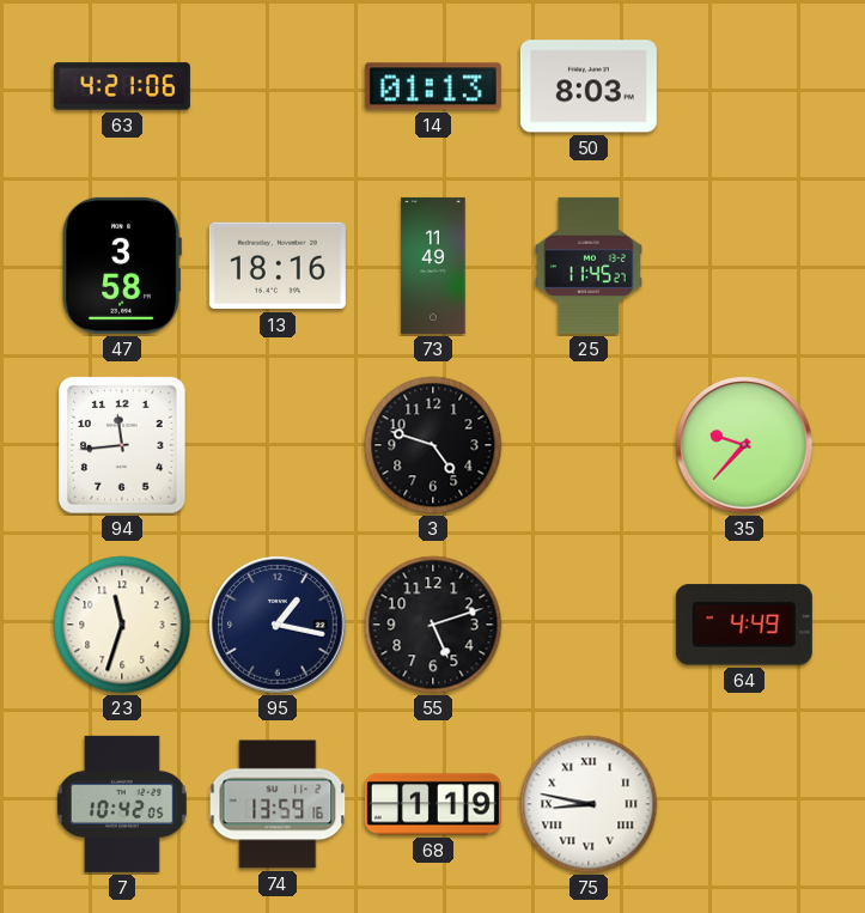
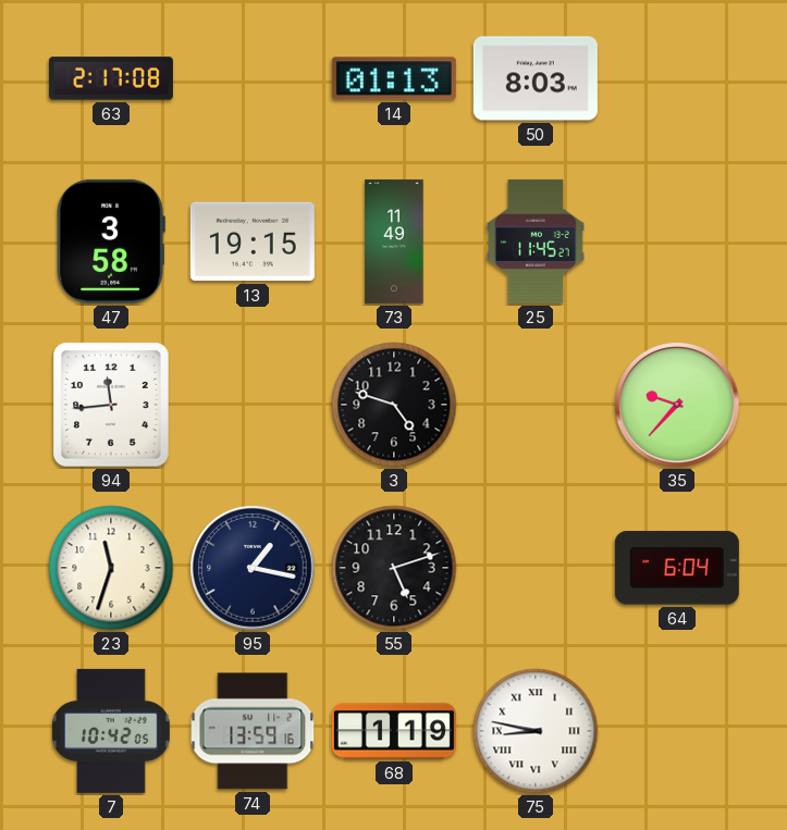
63: 4:21 -> 2:17 (111, 78)
13: 18:16 -> 19:15 (253, 241)
64: 4:49 -> 6:04 (677, 568)
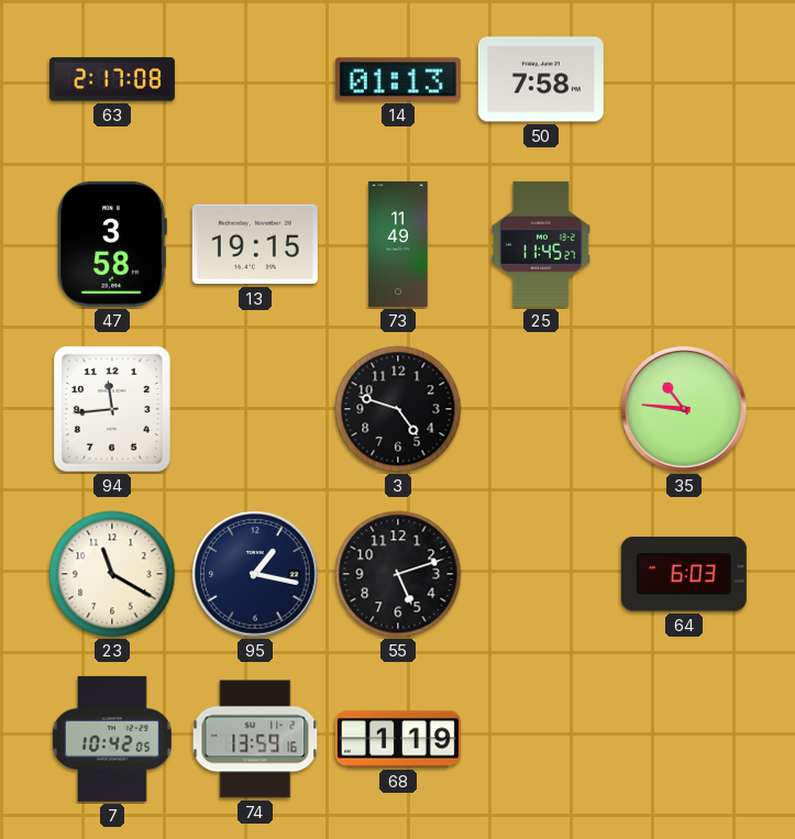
50: 8:03 -> 7:58 (541, 79)
35: 9:37 -> 10:46 (684, 409)
23: 11:33 -> 11:20 (112, 574)
64: 6:04 -> 6:03 (684, 574)
75: 8:47 -> none (536, 731)
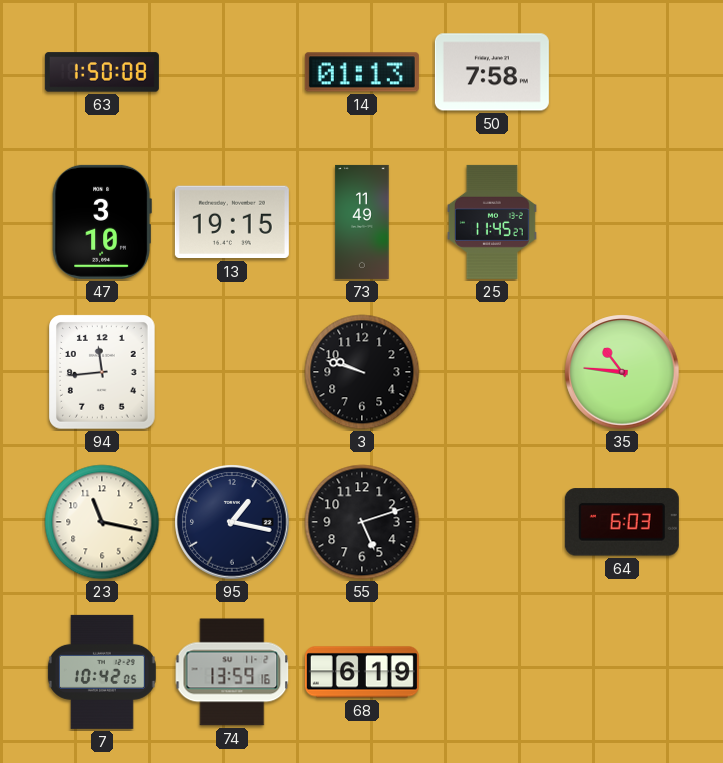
63: 2:17 -> 1:50 (102, 72)
47: 3:58 -> 3:10 (102, 222)
3: 4:48 -> 9:48 (362, 372)
23: 11:20 -> 11:17 (102, 522)
68: 1:19 -> 6:19 (362, 672)
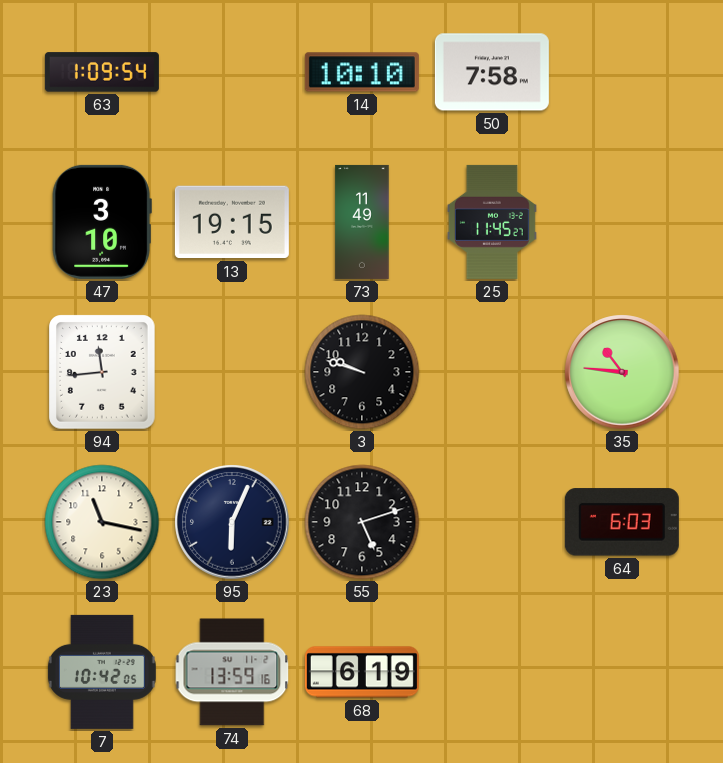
63: 1:50 -> 1:09 (102, 72)
14: 01:13 -> 10:10 (362, 72)
95: 1:17 -> 6:04 (232, 522)
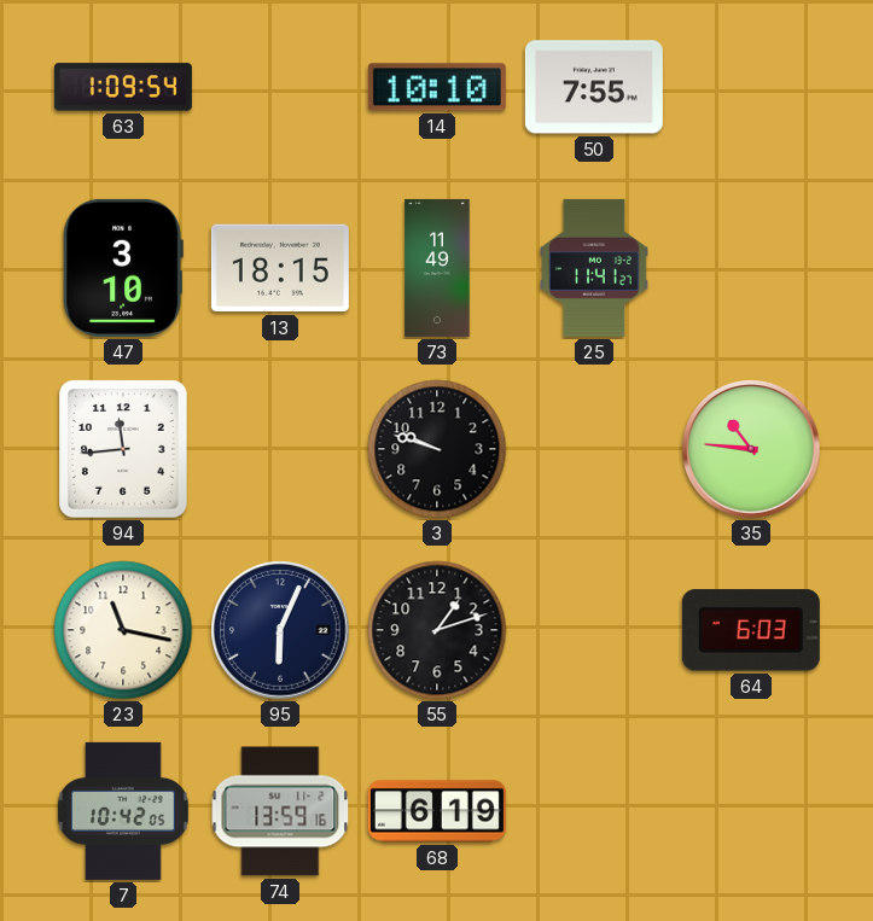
50: 7:58 -> 7:55 (594, 87)
13: 19:15 -> 18:15 (280, 268)
25: 11:45 -> 11:41 (594, 268)
55: 5:12 -> 1:12 (437, 630)
